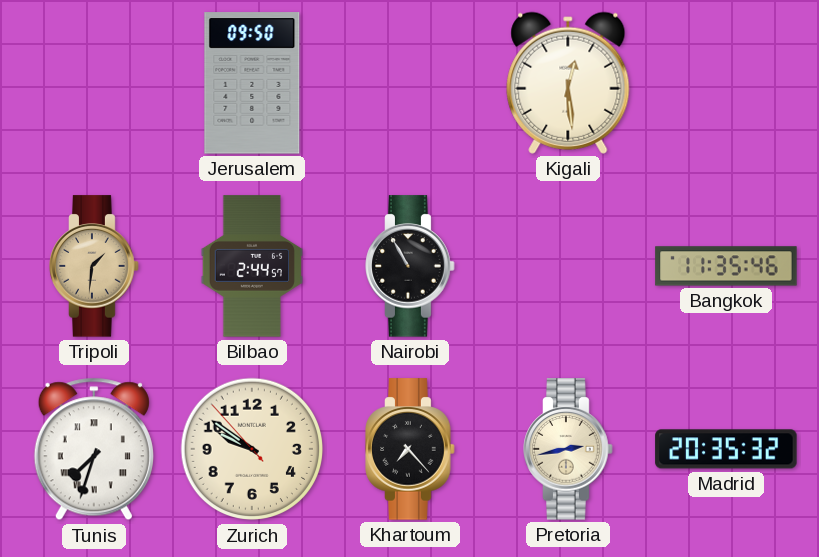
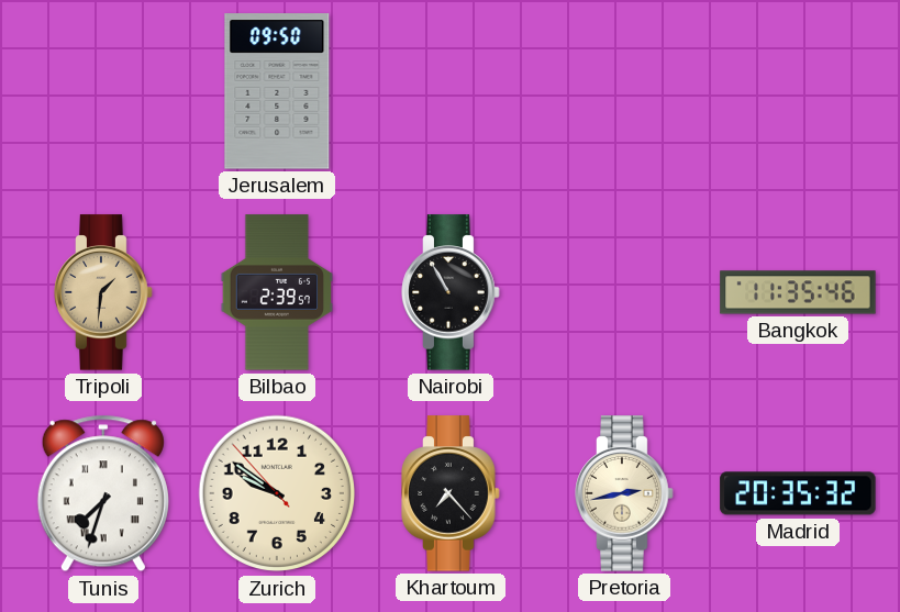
Kigali: 12:29 -> none (568, 83)
Bilbao: 2:44 -> 2:39 (276, 292)
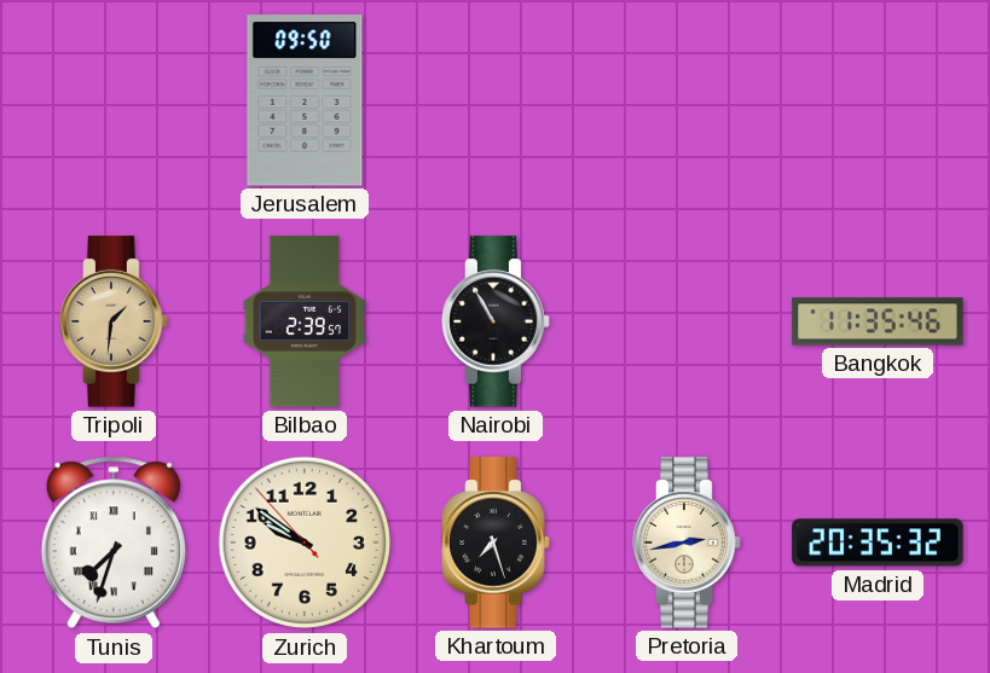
Khartoum: 7:23 -> 7:27 (496, 543)
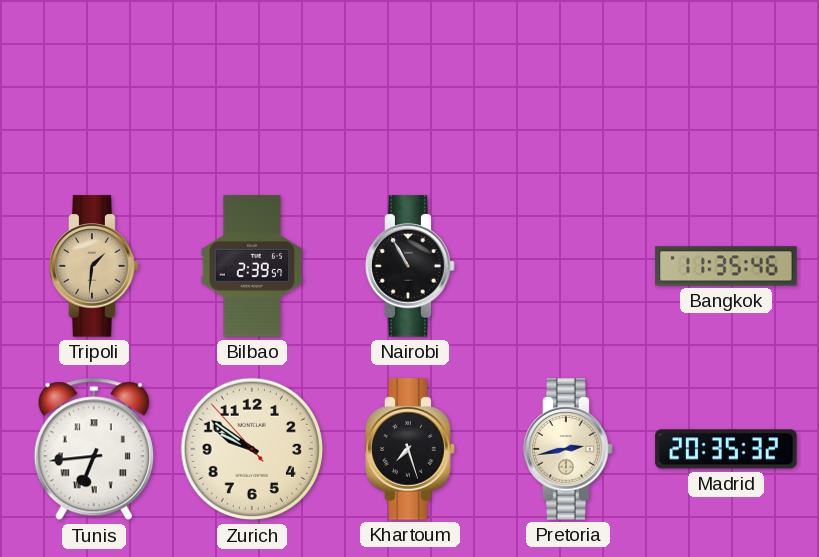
Jerusalem: 09:50 -> none (305, 100)
Tunis: 7:33 -> 6:44 (94, 449)
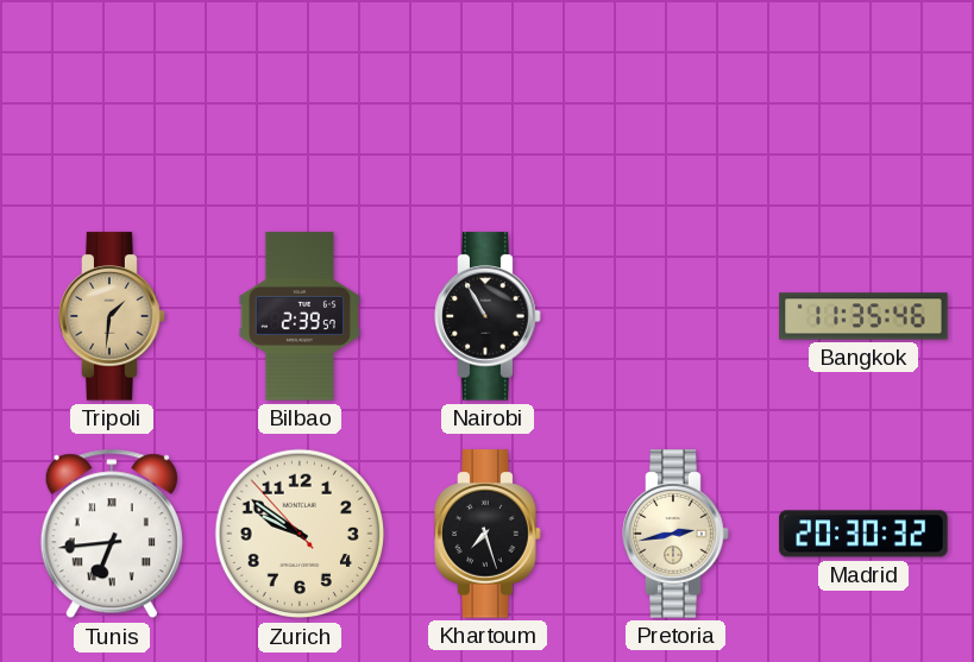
Madrid: 20:35 -> 20:30 (863, 534)
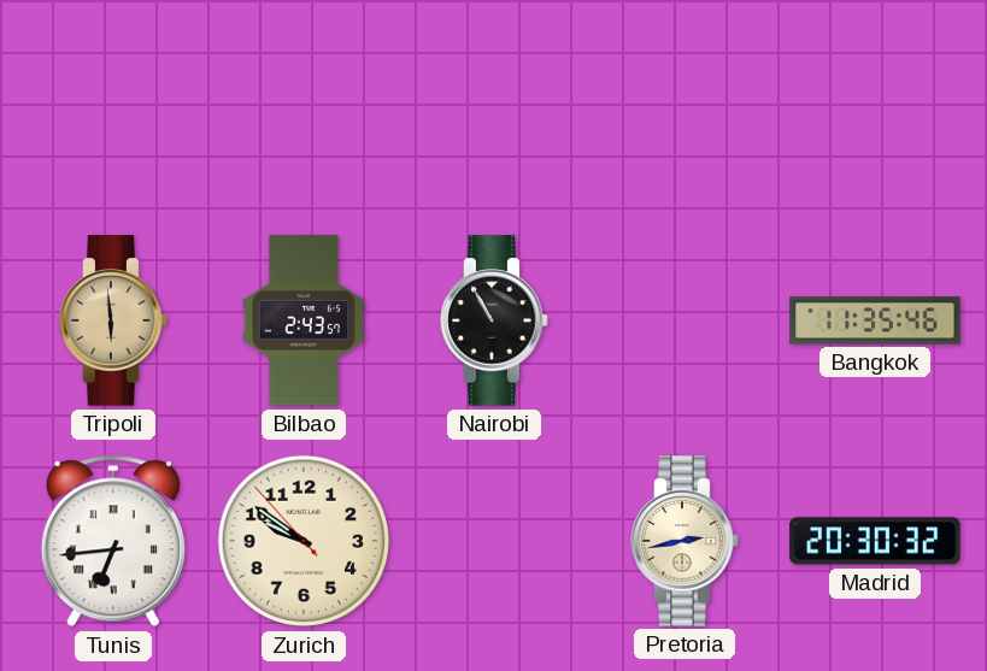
Tripoli: 1:31 -> 5:59 (113, 320)
Bilbao: 2:39 -> 2:43 (302, 320)
Khartoum: 7:27 -> none (488, 534)
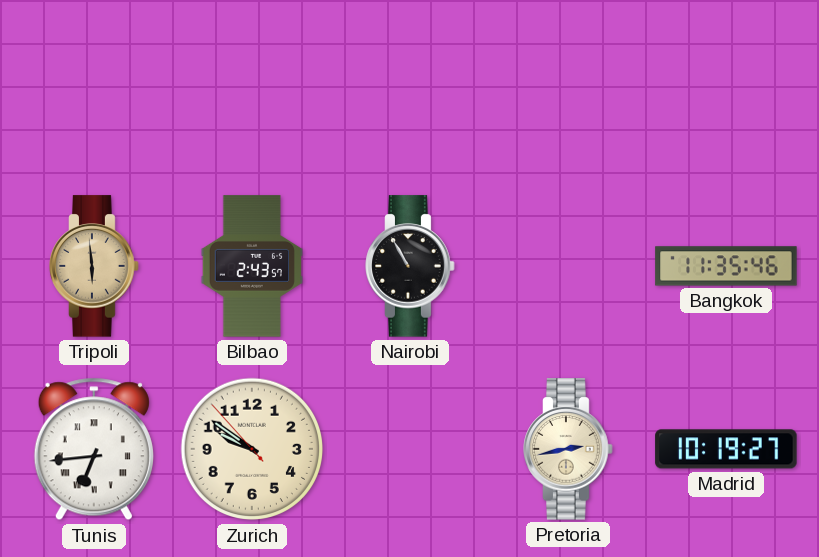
Madrid: 20:30 -> 10:19 (726, 449)
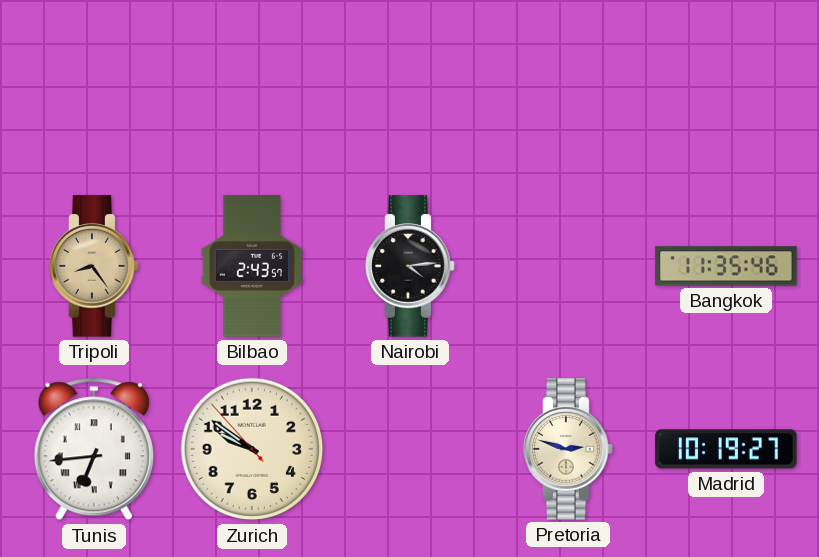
Tripoli: 5:59 -> 8:24 (94, 266)
Nairobi: 10:55 -> 4:14 (410, 266)
Pretoria: 2:43 -> 2:48 (568, 449)
